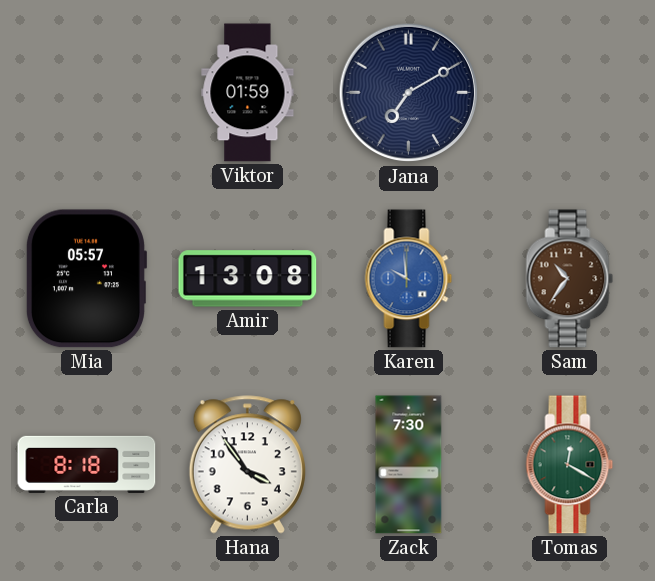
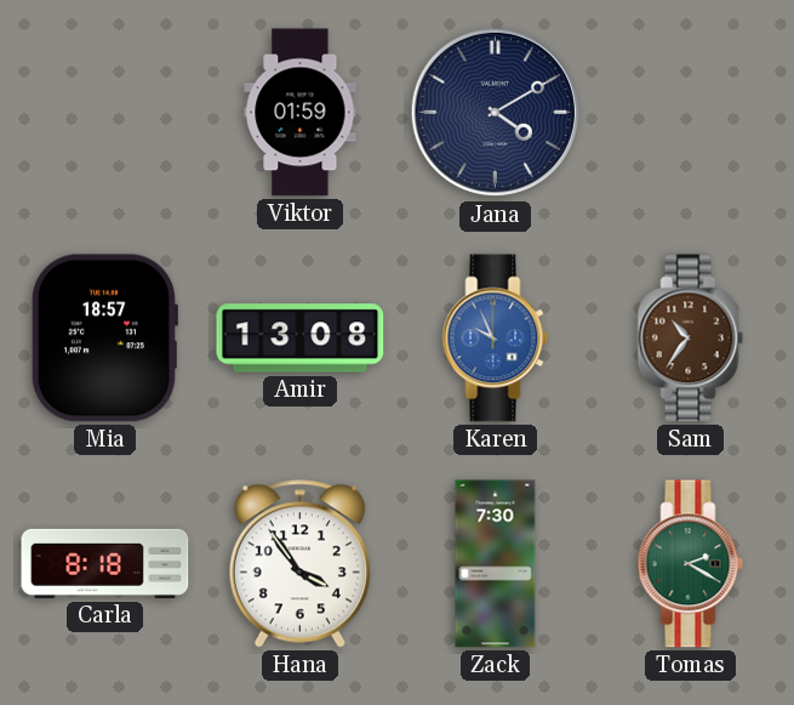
Jana: 7:10 -> 4:10 (496, 113)
Mia: 05:57 -> 18:57 (104, 339)
Karen: 9:59 -> 9:56 (496, 339)
Tomas: 12:20 -> 2:20 (691, 564)
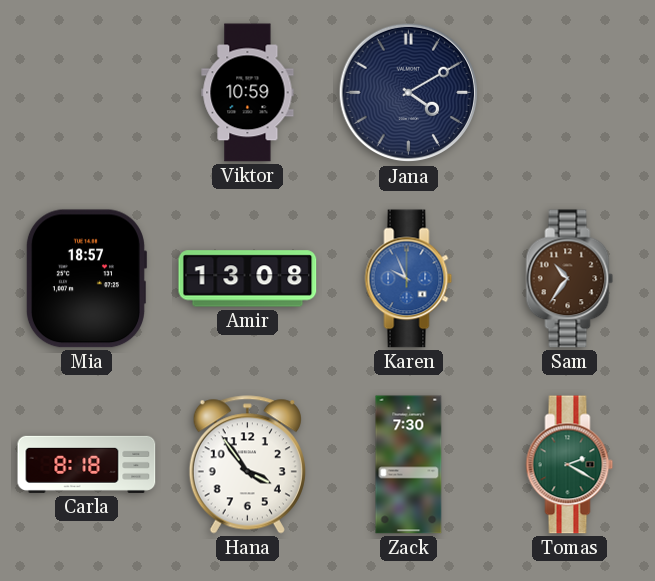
Viktor: 01:59 -> 10:59 (248, 93)
